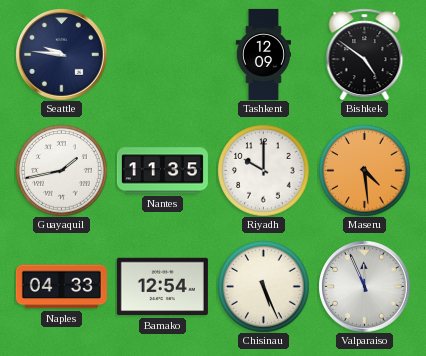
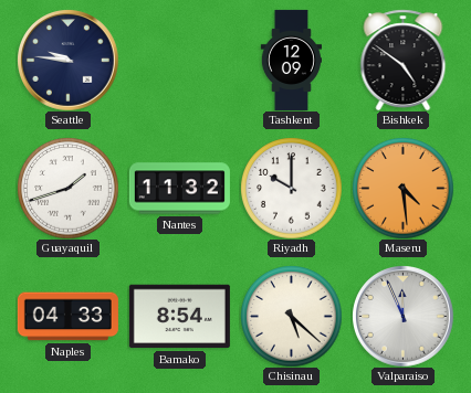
Guayaquil: 1:43 -> 1:42 (67, 188)
Nantes: 11:35 -> 11:32 (179, 189)
Bamako: 12:54 -> 8:54 (179, 317)
Chisinau: 5:26 -> 5:22 (291, 316)
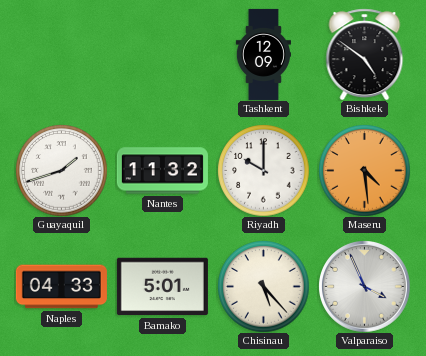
Seattle: 9:46 -> none (67, 60)
Bamako: 8:54 -> 5:01 (162, 287)
Chisinau: 5:22 -> 5:23 (263, 286)
Valparaiso: 11:56 -> 3:56 (364, 286)
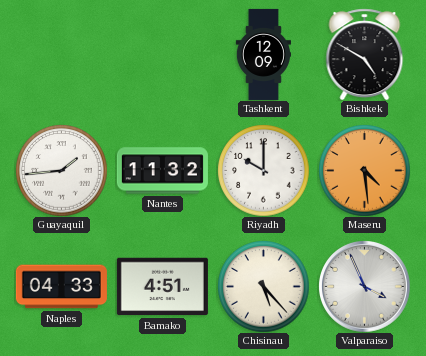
Bishkek: 4:51 -> 4:50 (365, 54)
Guayaquil: 1:42 -> 1:44 (61, 170)
Bamako: 5:01 -> 4:51 (162, 287)
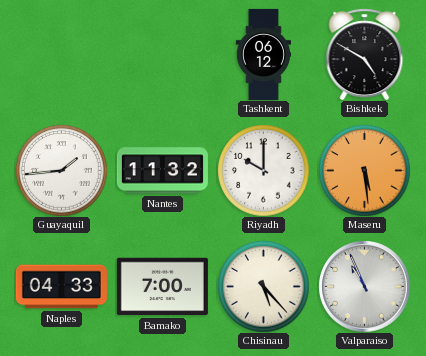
Tashkent: 12:09 -> 06:12 (263, 54)
Maseru: 4:29 -> 5:29 (364, 170)
Bamako: 4:51 -> 7:00 (162, 287)
Valparaiso: 3:56 -> 10:56 (364, 286)
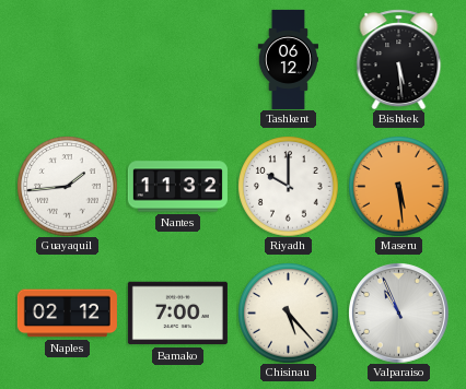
Bishkek: 4:50 -> 5:29 (399, 59)
Naples: 04:33 -> 02:12 (67, 314)
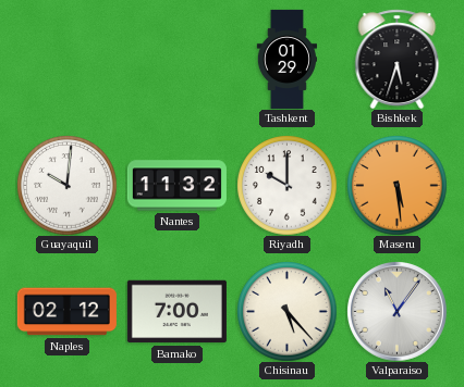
Tashkent: 06:12 -> 01:29 (286, 59)
Bishkek: 5:29 -> 5:33 (398, 59)
Guayaquil: 1:44 -> 10:01 (66, 185)
Valparaiso: 10:56 -> 11:06 (396, 311)
